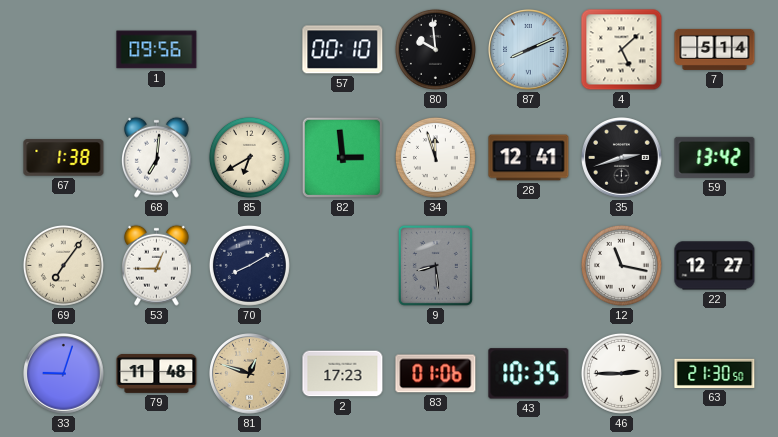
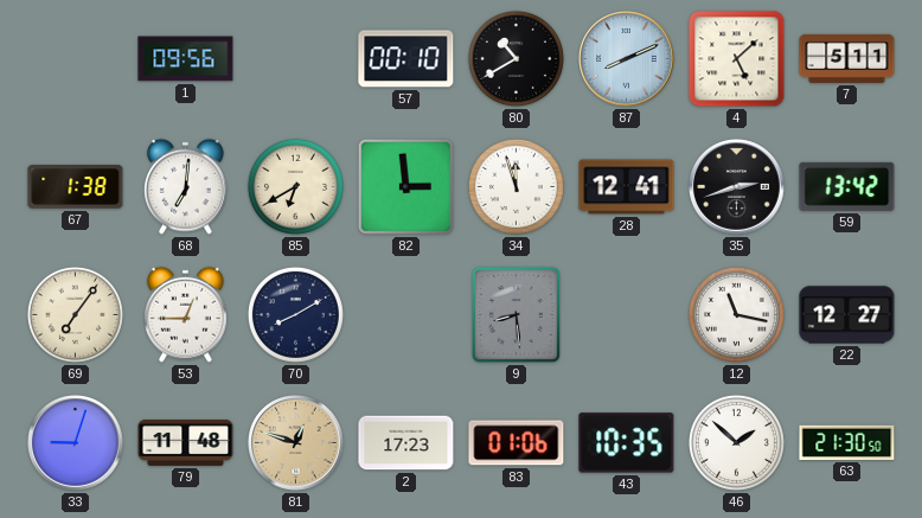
80: 9:59 -> 10:40 (516, 58)
7: 5:14 -> 5:11 (847, 58)
46: 2:45 -> 1:52 (736, 442)
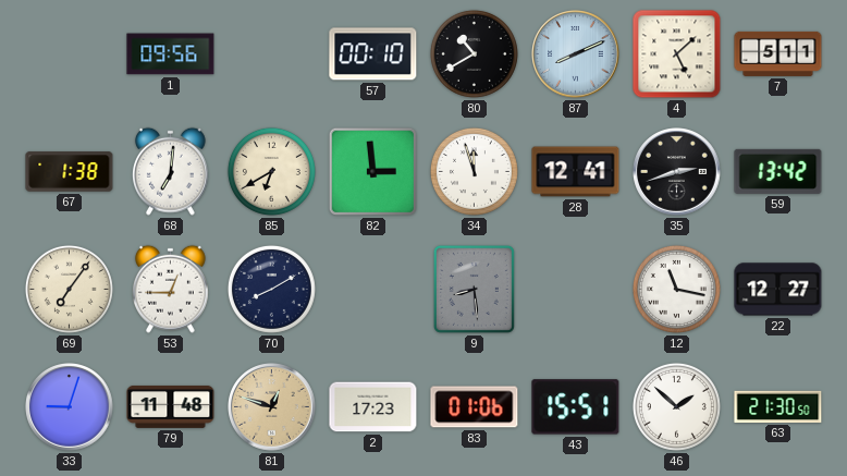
43: 10:35 -> 15:51 (576, 407)
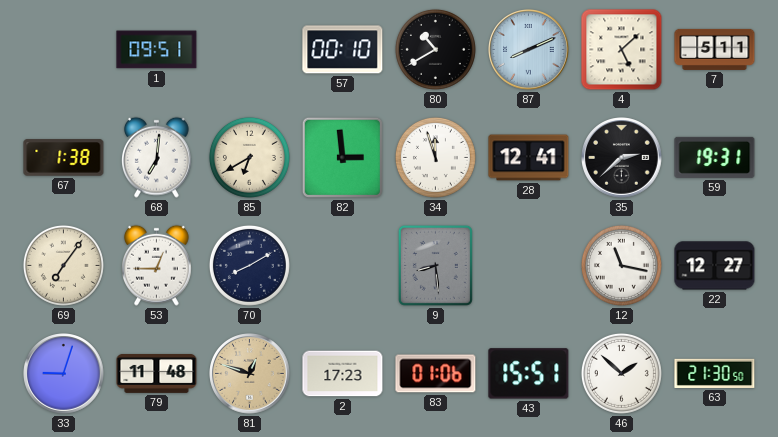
1: 09:56 -> 09:51 (157, 50)
35: 2:42 -> 2:38 (622, 158)
59: 13:42 -> 19:31 (715, 157)
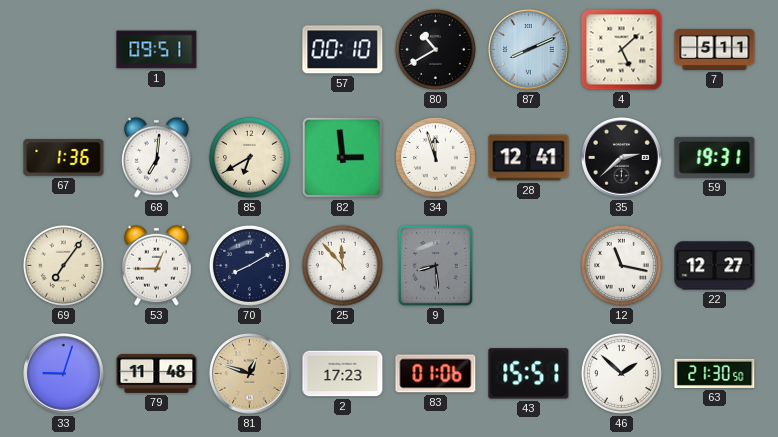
67: 1:38 -> 1:36 (64, 158)
25: none -> 11:53 (342, 265)
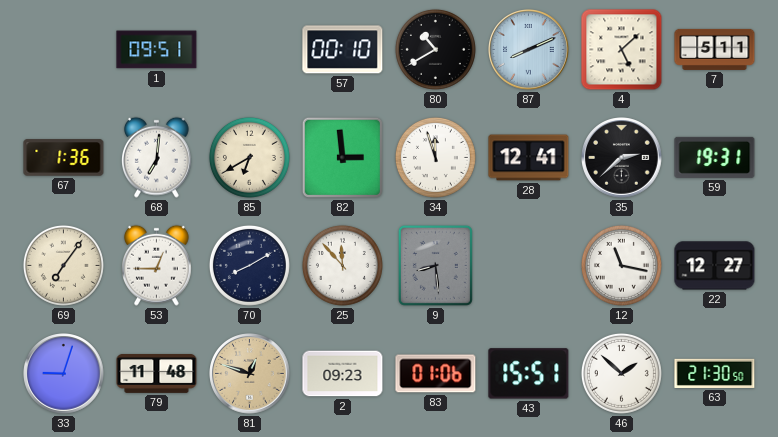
2: 17:23 -> 09:23 (343, 374)
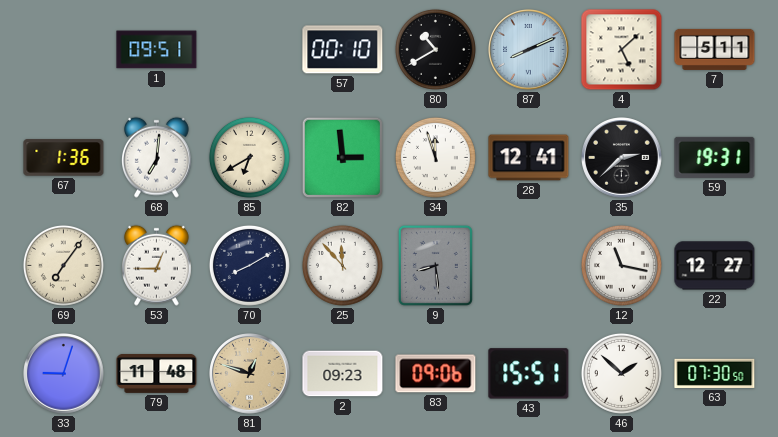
83: 01:06 -> 09:06 (436, 374)
63: 21:30 -> 07:30 (715, 373)
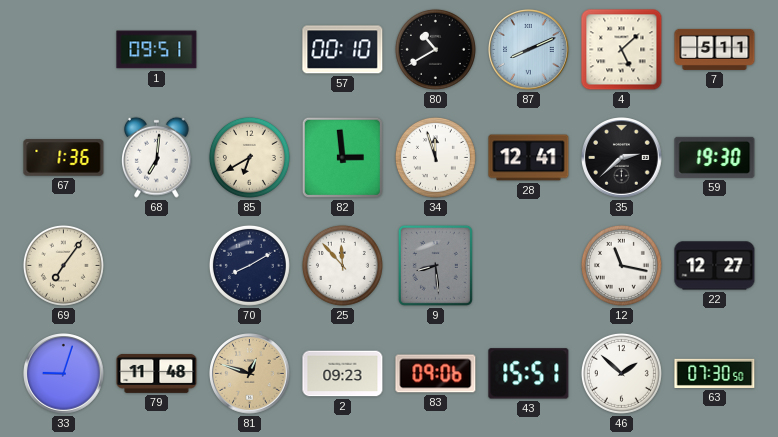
59: 19:31 -> 19:30 (715, 157)
53: 12:45 -> none (157, 265)
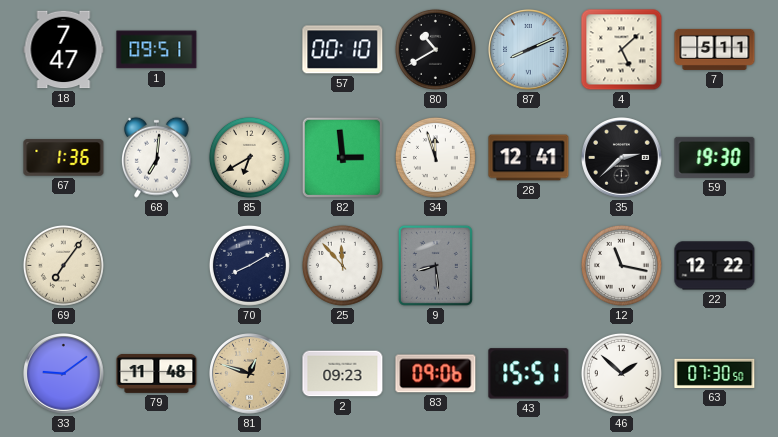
18: none -> 7:47 (64, 50)
22: 12:27 -> 12:22 (715, 266)
33: 9:03 -> 9:09 (64, 374)
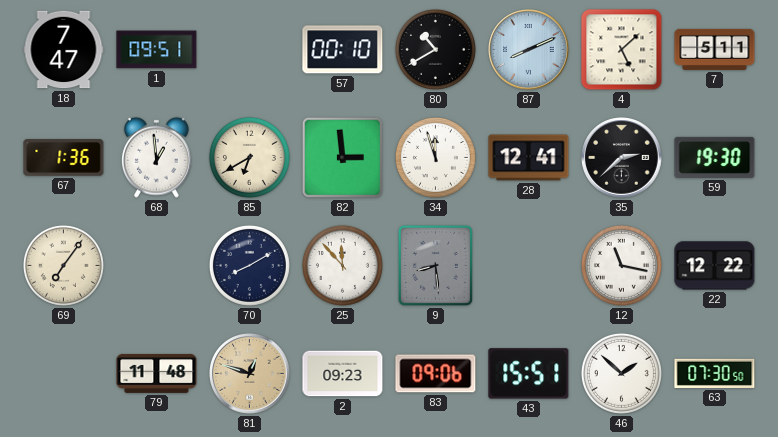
68: 7:01 -> 12:59 (157, 157)
33: 9:09 -> none (64, 374)
